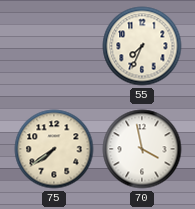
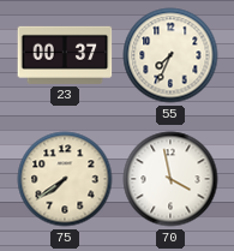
23: none -> 00:37 (65, 55)
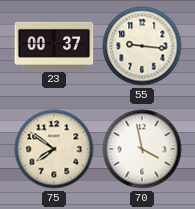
55: 7:34 -> 9:16 (142, 46)
75: 7:39 -> 7:51 (54, 149)
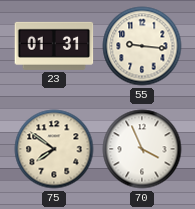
23: 00:37 -> 01:31 (54, 46)
70: 3:58 -> 3:56 (142, 149)
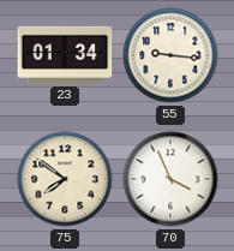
23: 01:31 -> 01:34 (65, 55)
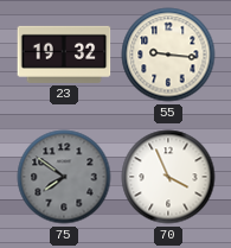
23: 01:34 -> 19:32 (64, 55)
75 dial: cream -> grey (64, 177)
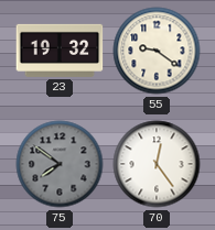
55: 9:16 -> 9:21 (157, 51)
70: 3:56 -> 12:24 (157, 164)
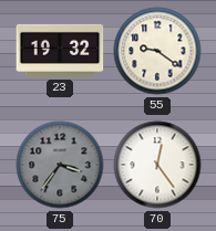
75: 7:51 -> 3:36 (60, 165)
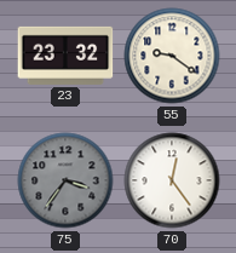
23: 19:32 -> 23:32 (65, 56)
